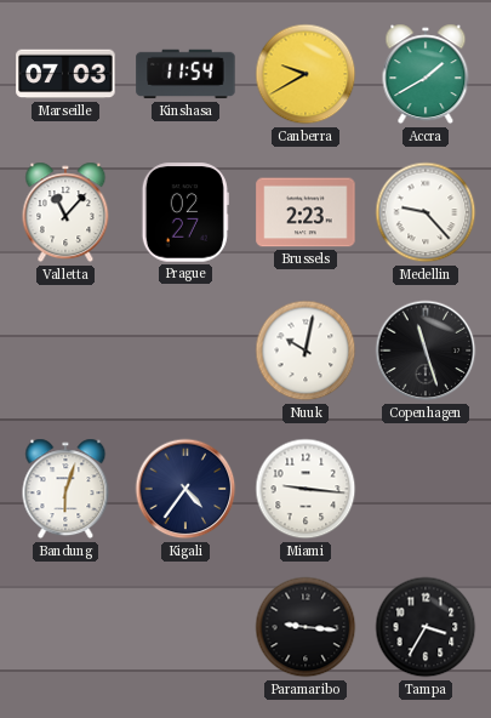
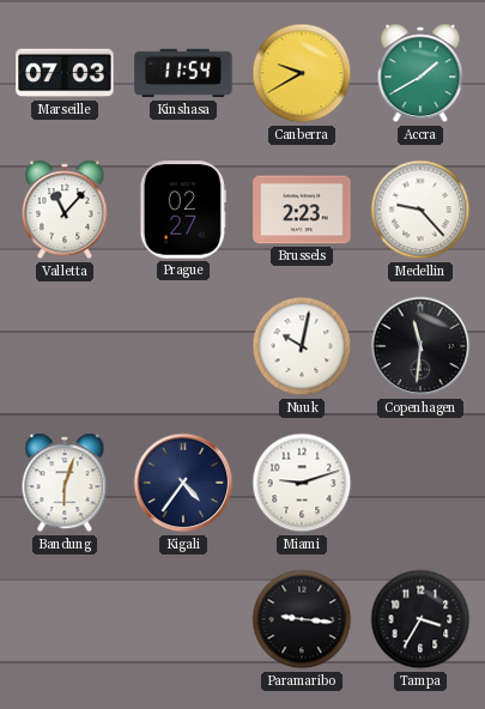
Copenhagen: 11:27 -> 11:31 (420, 346)
Miami: 9:16 -> 9:12 (302, 483)
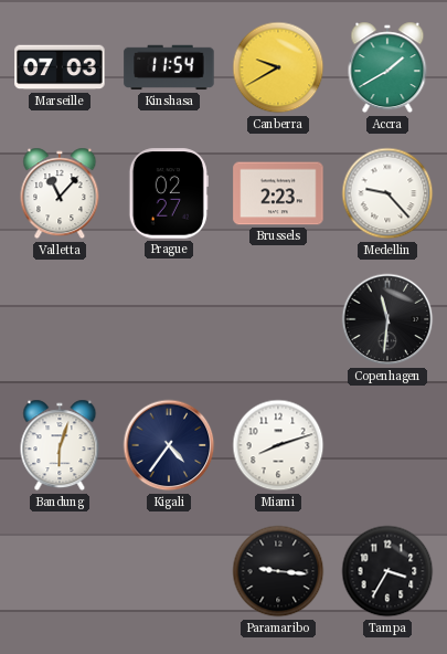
Nuuk: 10:02 -> none (302, 346)
Miami: 9:12 -> 8:12 (278, 445)
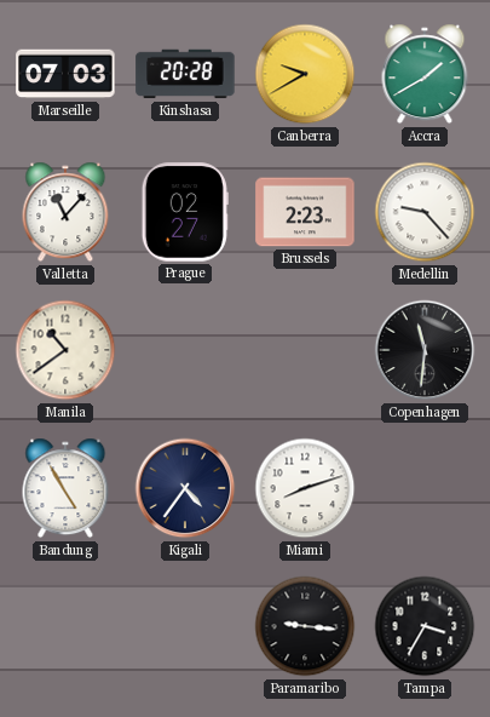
Kinshasa: 11:54 -> 20:28 (185, 74)
Manila: none -> 10:39 (65, 350)
Bandung: 6:03 -> 4:55 (65, 488)
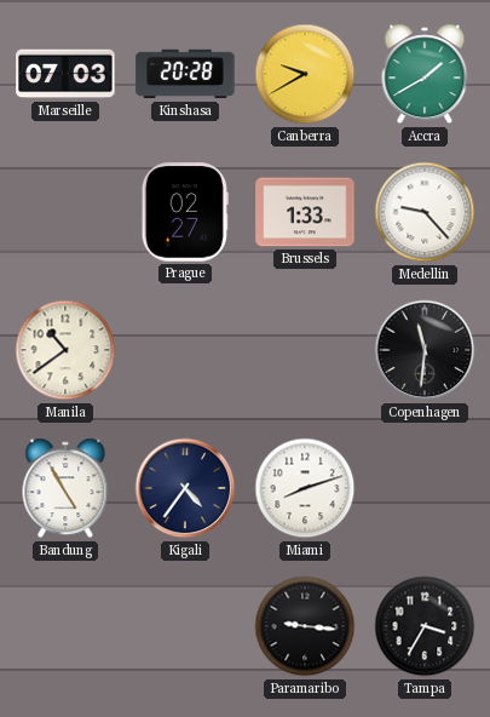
Valletta: 11:07 -> none (65, 212)
Brussels: 2:23 -> 1:33 (305, 212)
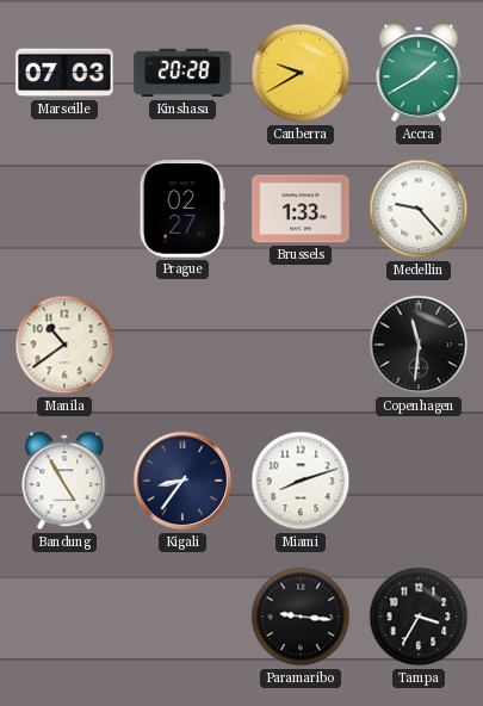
Kigali: 4:36 -> 8:36 (182, 481)
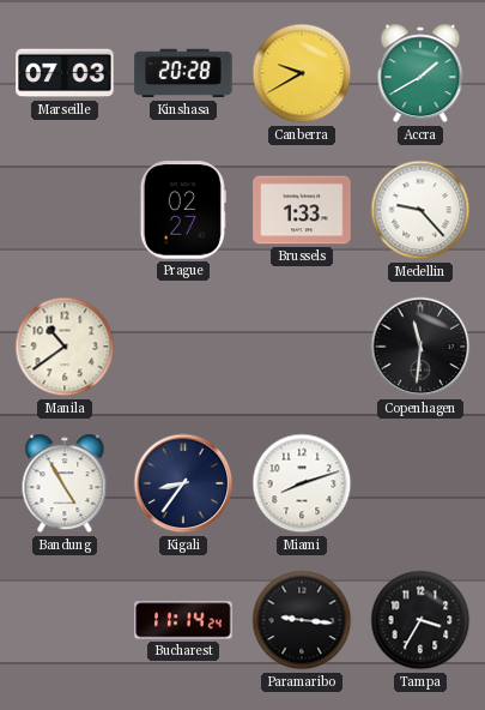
Bucharest: none -> 11:14 (183, 620)
